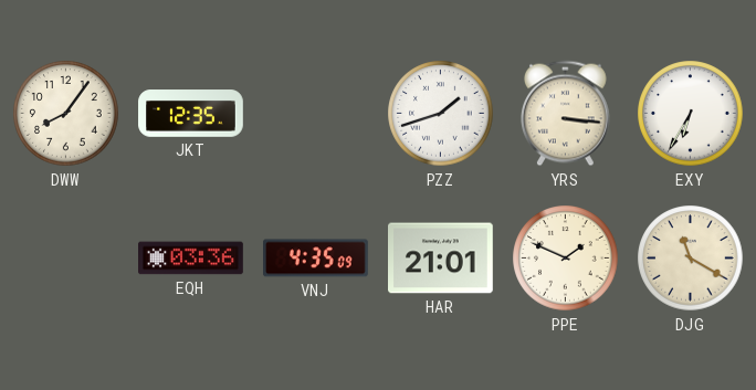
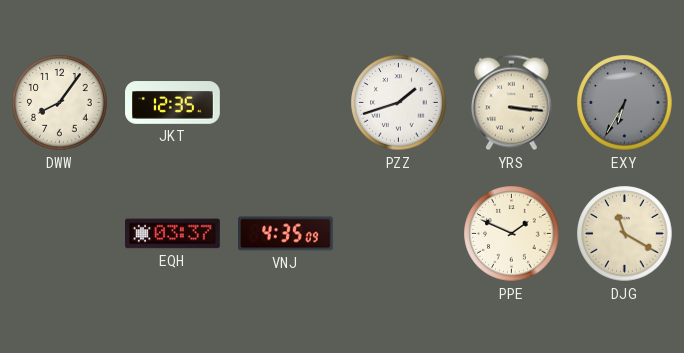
EXY dial: white -> grey (625, 103)
EQH: 03:36 -> 03:37 (173, 234)
HAR: 21:01 -> none (441, 259)
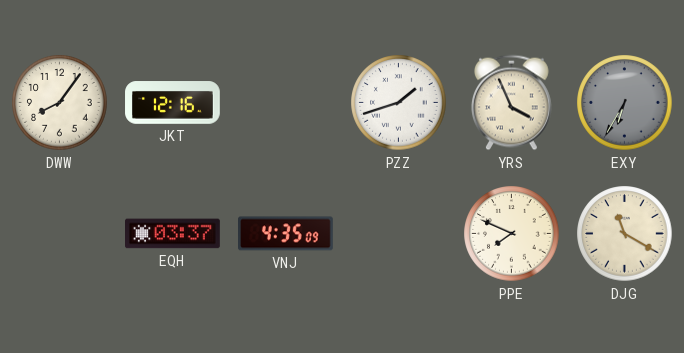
JKT: 12:35 -> 12:16 (173, 103)
YRS: 3:16 -> 3:56 (511, 103)
PPE: 1:49 -> 7:49 (512, 234)
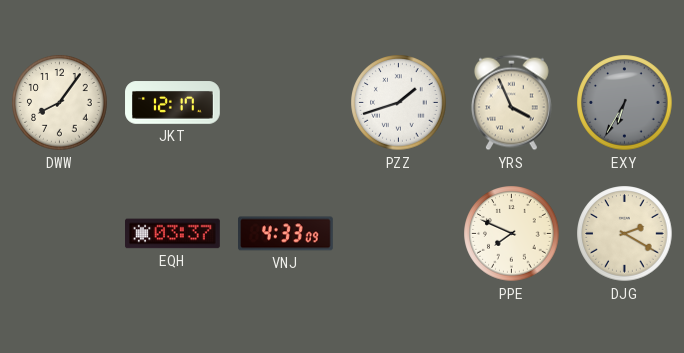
JKT: 12:16 -> 12:17 (173, 103)
VNJ: 4:35 -> 4:33 (286, 234)
DJG: 11:20 -> 2:20 (625, 234)
